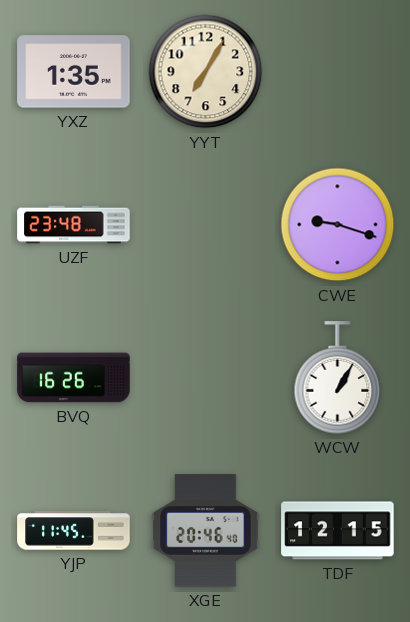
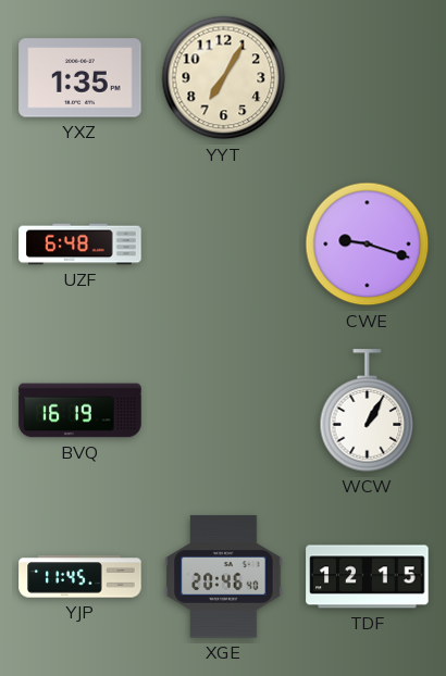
UZF: 23:48 -> 6:48 (80, 245)
BVQ: 16:26 -> 16:19 (80, 411)
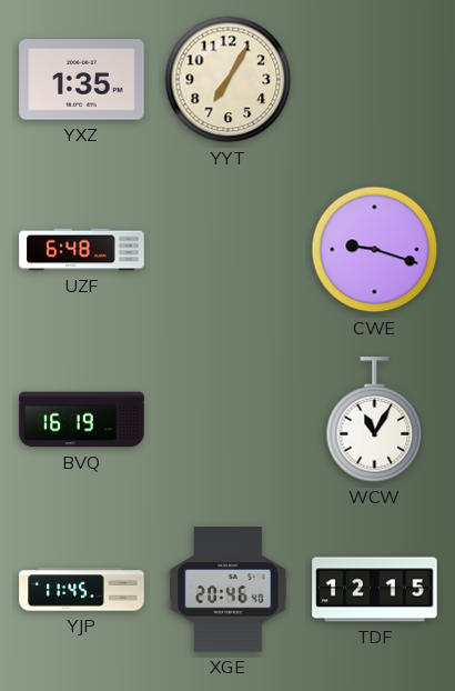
WCW: 1:05 -> 11:05 (375, 420)
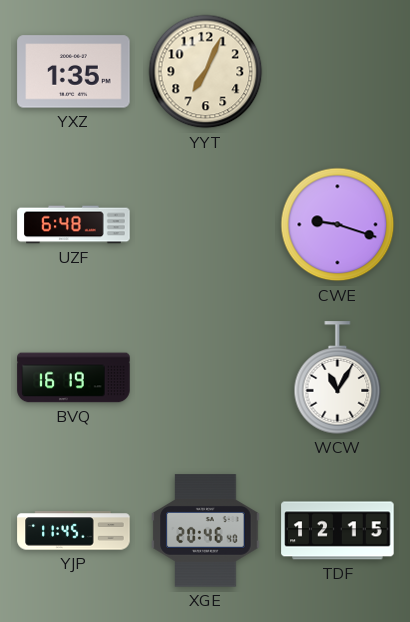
YYT: 7:05 -> 7:04 (206, 72)
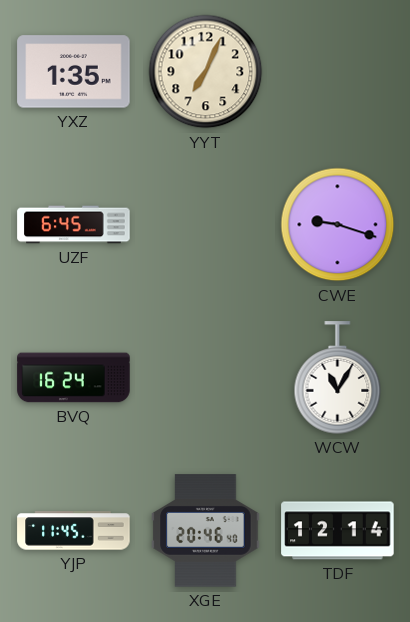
UZF: 6:48 -> 6:45 (74, 225)
BVQ: 16:19 -> 16:24 (74, 378)
TDF: 12:15 -> 12:14 (338, 531)
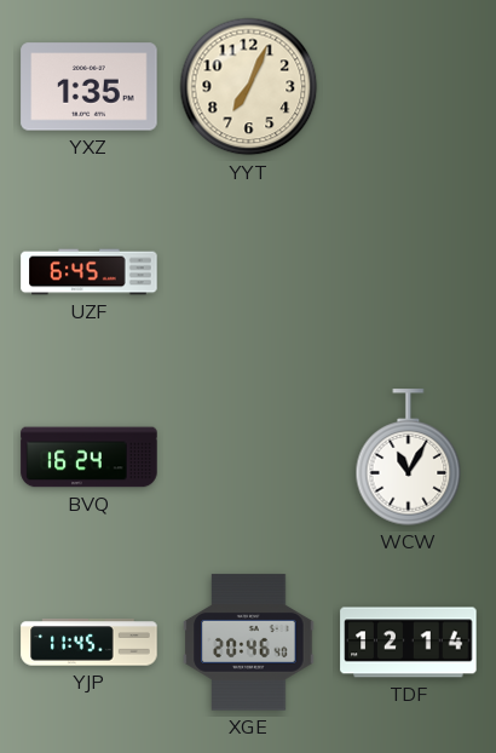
CWE: 9:18 -> none (338, 225)
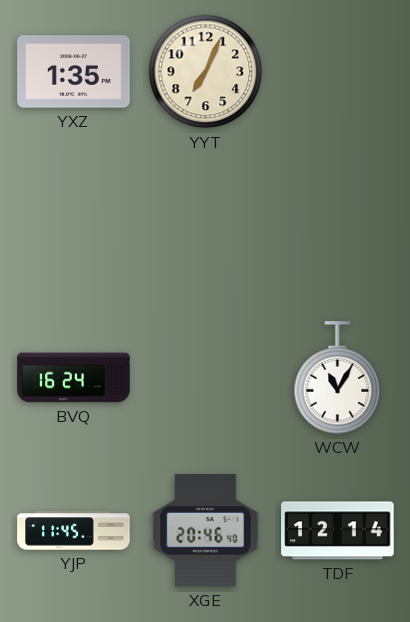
UZF: 6:45 -> none (90, 272)
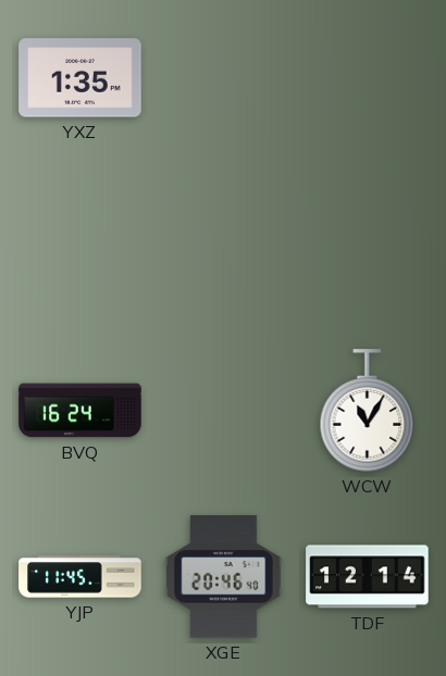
YYT: 7:04 -> none (206, 72)
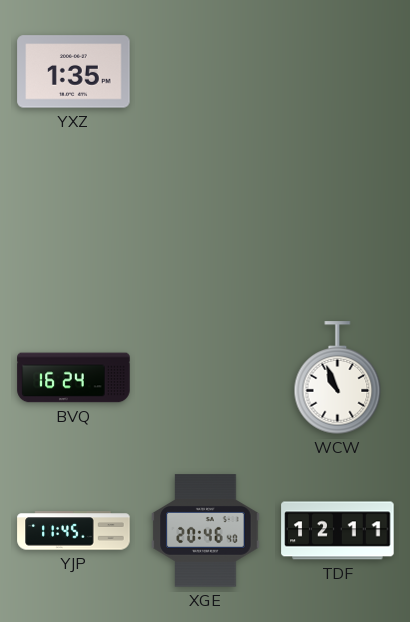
WCW: 11:05 -> 10:56 (338, 378)
TDF: 12:14 -> 12:11 (338, 531)
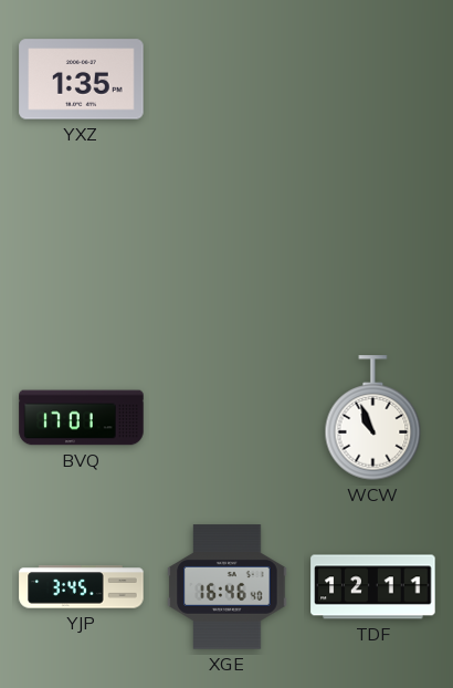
BVQ: 16:24 -> 17:01 (82, 418)
YJP: 11:45 -> 3:45 (82, 587)
XGE: 20:46 -> 16:46 (228, 587)
